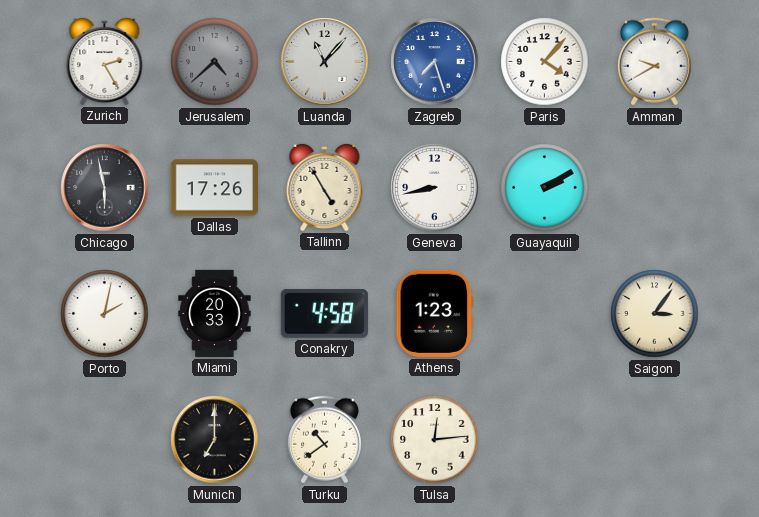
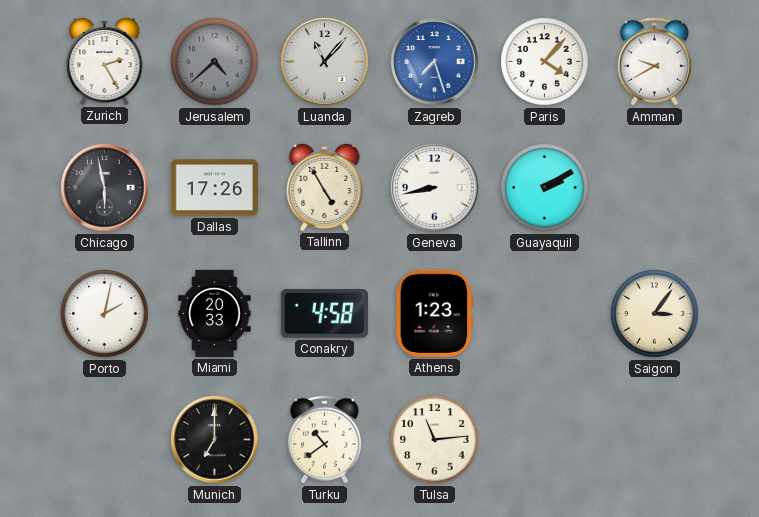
Tulsa: 12:14 -> 11:14 (435, 440)
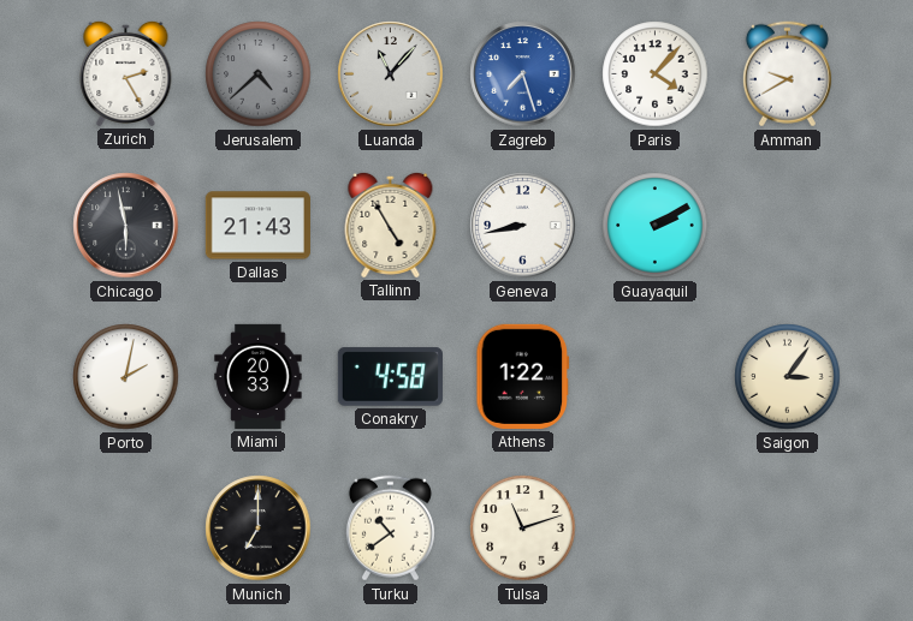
Dallas: 17:26 -> 21:43 (257, 226)
Athens: 1:23 -> 1:22 (523, 376)
Tulsa: 11:14 -> 11:12 (523, 529)
